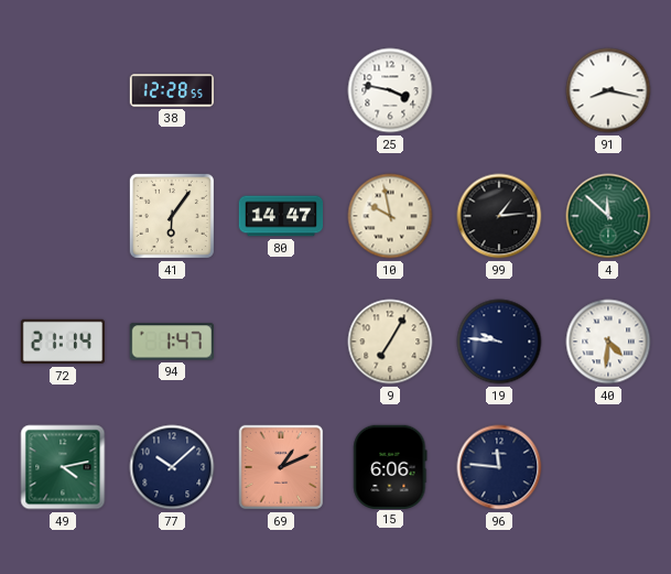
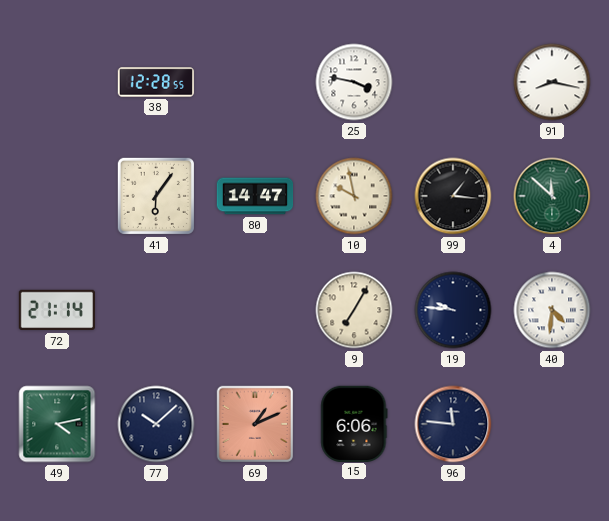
99: 1:14 -> 1:16 (453, 196)
94: 1:47 -> none (172, 342)
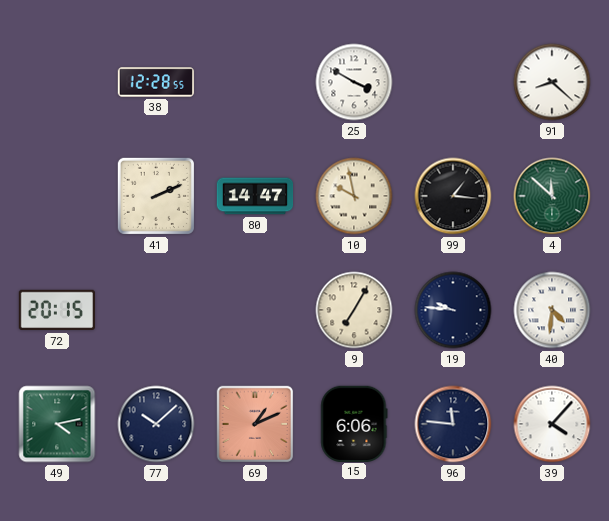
25: 3:47 -> 3:50 (354, 82)
91: 8:17 -> 8:22 (552, 82)
41: 6:06 -> 2:11 (156, 196)
72: 21:14 -> 20:15 (56, 310)
39: none -> 4:07 (552, 424)
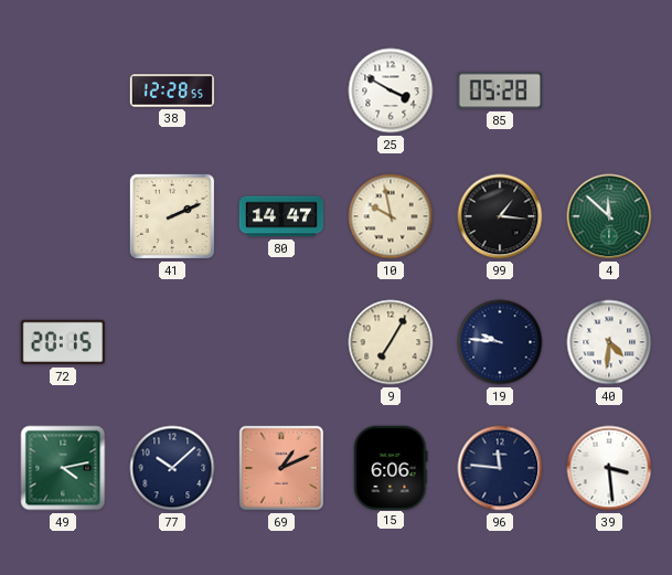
85: none -> 05:28 (500, 90)
91: 8:22 -> none (552, 82)
39: 4:07 -> 3:29 (609, 468)
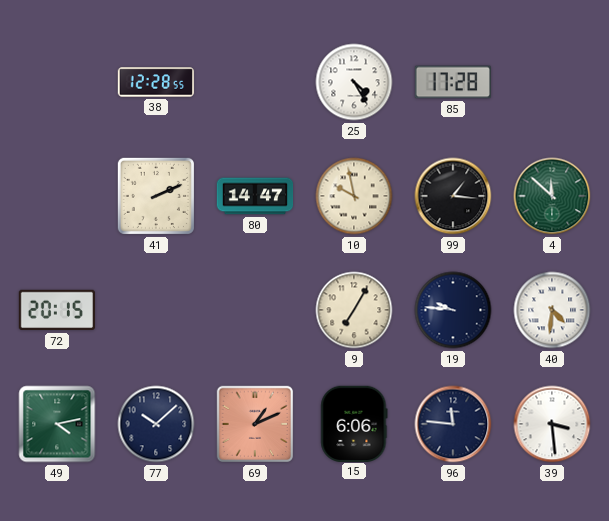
25: 3:50 -> 4:25 (354, 82)
85: 05:28 -> 17:28 (453, 82)
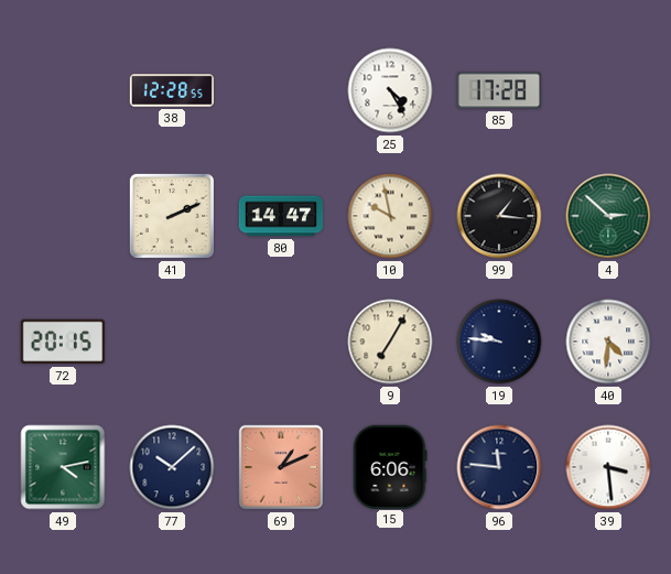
4: 11:52 -> 2:52 (608, 216)
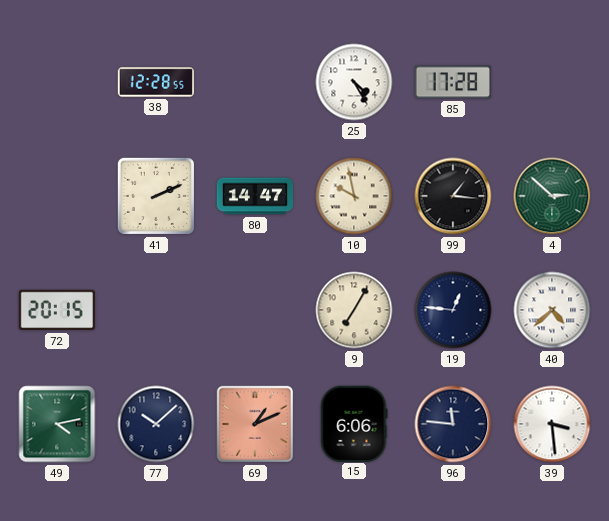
19: 9:46 -> 12:46 (453, 310)
40: 4:31 -> 4:38 (552, 310)
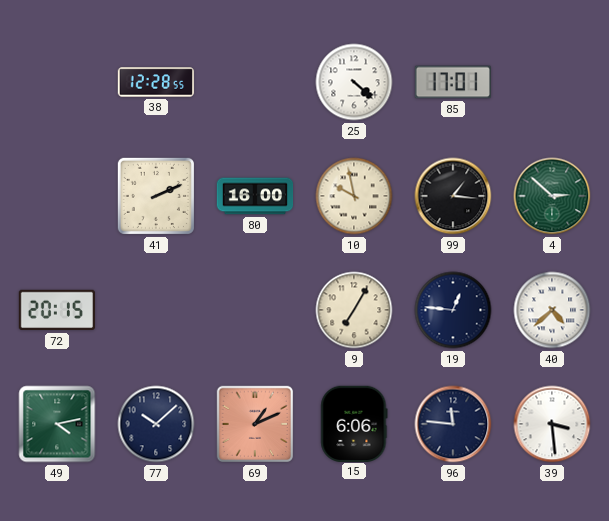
25: 4:25 -> 4:22 (354, 82)
85: 17:28 -> 17:01 (453, 82)
80: 14:47 -> 16:00 (255, 196)
